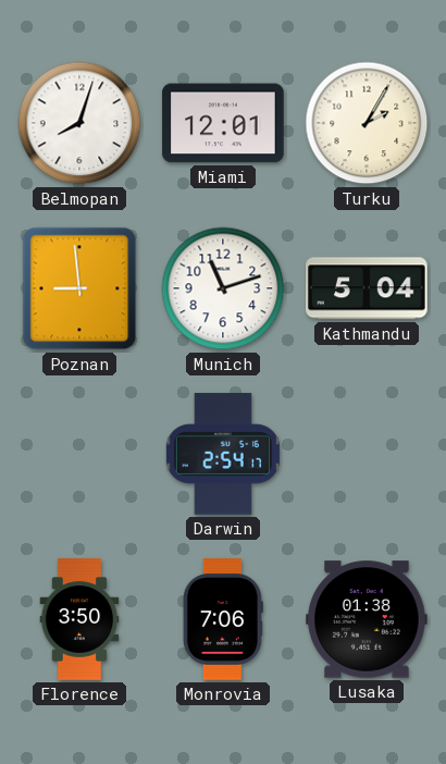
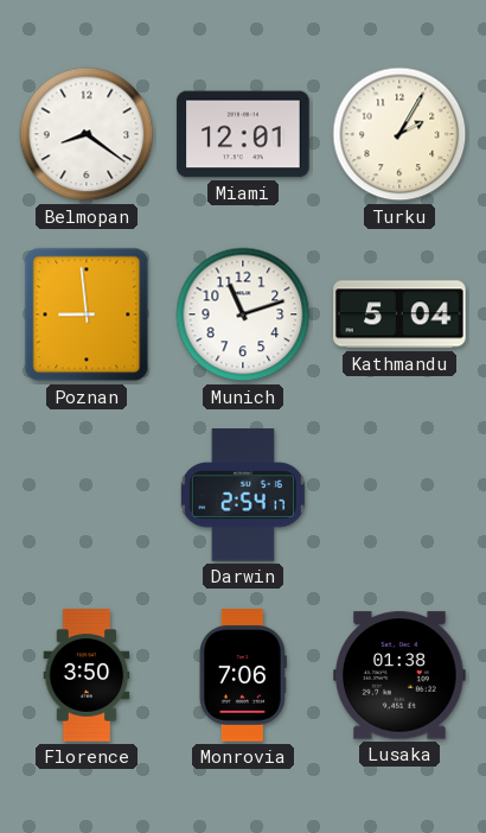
Belmopan: 8:03 -> 8:21 (87, 134)
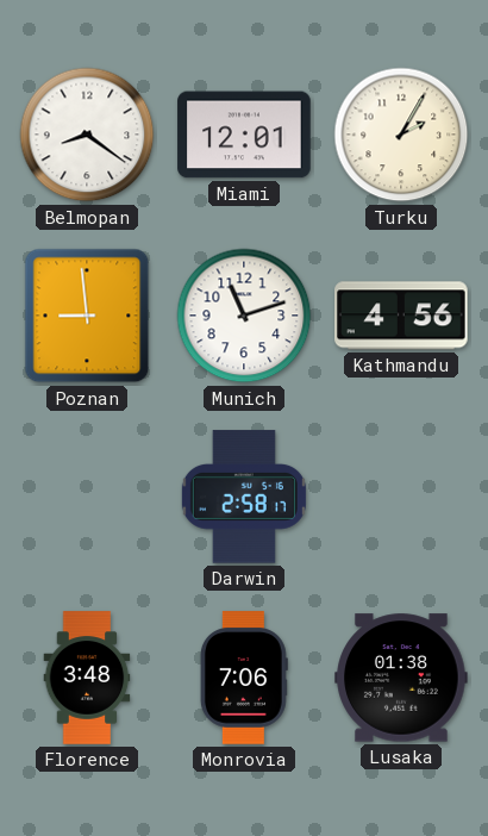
Kathmandu: 5:04 -> 4:56 (401, 316)
Darwin: 2:54 -> 2:58 (244, 497)
Florence: 3:50 -> 3:48 (87, 678)
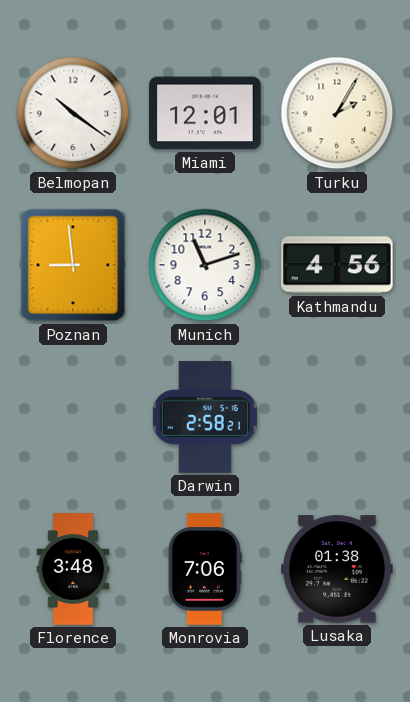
Belmopan: 8:21 -> 10:21 (73, 113)
Darwin: 2:58:17 -> 2:58:21 (205, 417)
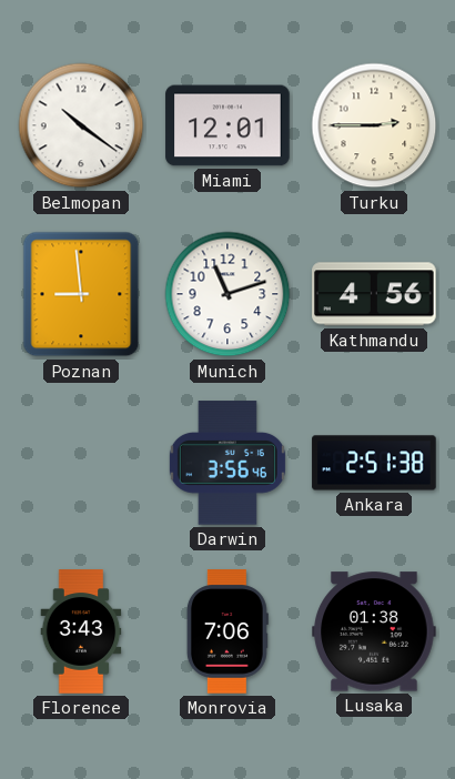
Turku: 2:05 -> 2:45 (374, 125)
Darwin: 2:58 -> 3:56 (228, 463)
Ankara: none -> 2:51 (374, 463)
Florence: 3:48 -> 3:43 (81, 631)
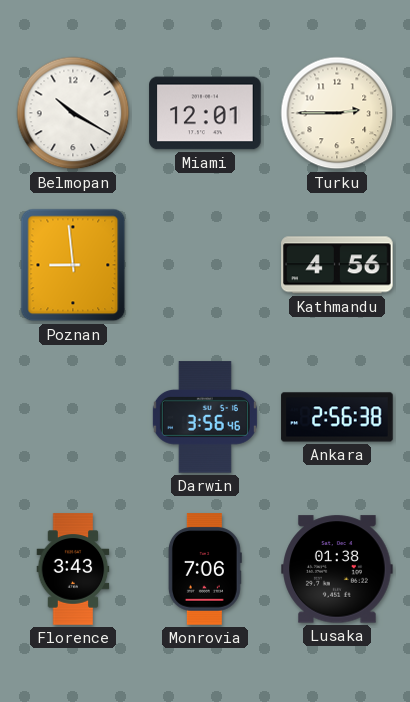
Belmopan: 10:21 -> 10:20 (73, 113)
Munich: 11:12 -> none (228, 294)
Ankara: 2:51 -> 2:56 (337, 417)
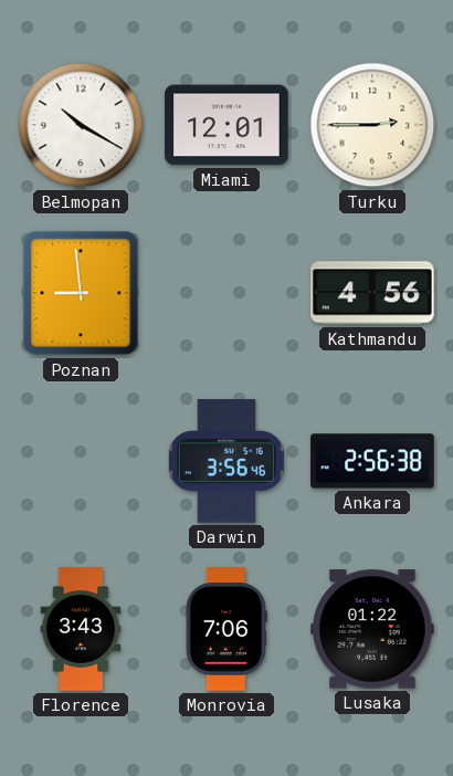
Lusaka: 01:38 -> 01:22 (372, 629)
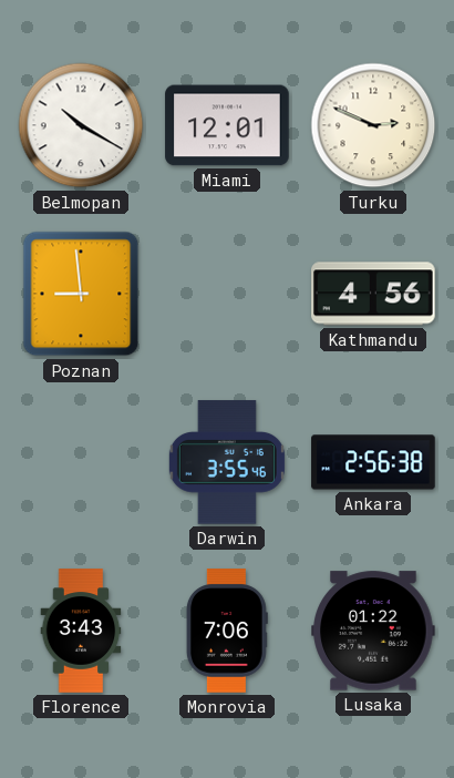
Turku: 2:45 -> 2:49 (373, 125)
Darwin: 3:56 -> 3:55 (227, 462)
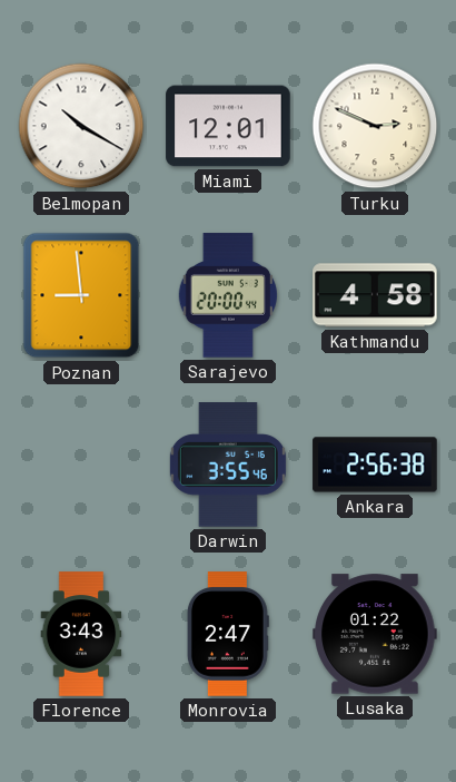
Sarajevo: none -> 20:00 (227, 295)
Kathmandu: 4:56 -> 4:58 (375, 295)
Monrovia: 7:06 -> 2:47 (228, 634)
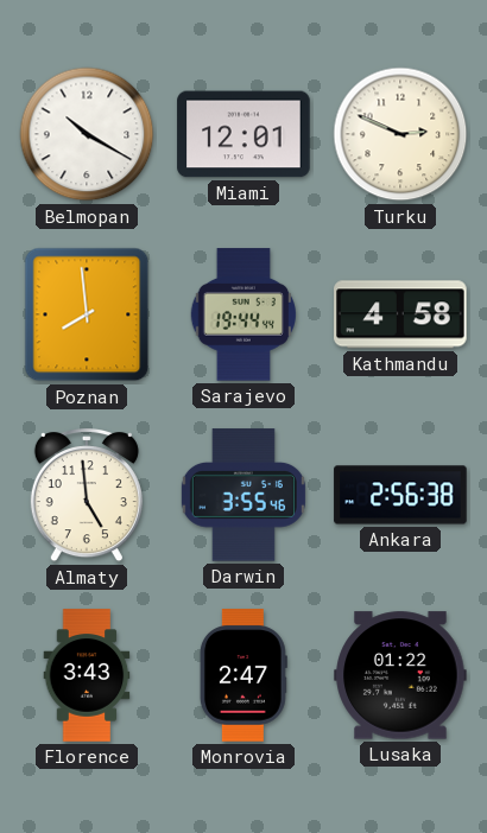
Poznan: 8:59 -> 7:59 (87, 314)
Sarajevo: 20:00 -> 19:44 (242, 314)
Almaty: none -> 4:59 (87, 496)
